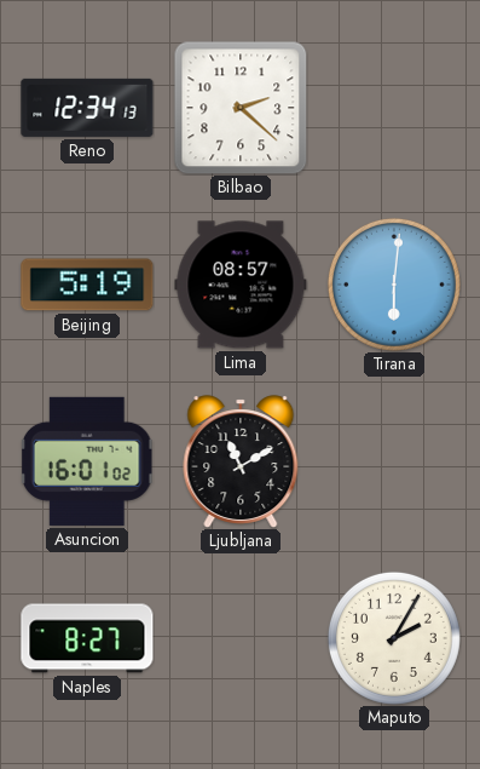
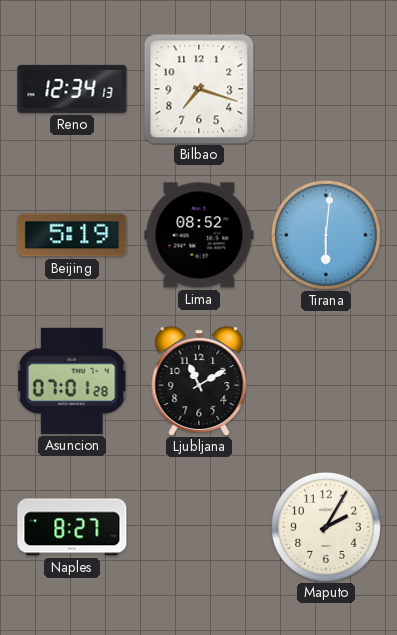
Bilbao: 2:22 -> 7:18 (199, 89)
Lima: 08:57 -> 08:52 (199, 235)
Asuncion: 16:01 -> 07:01 (72, 381)
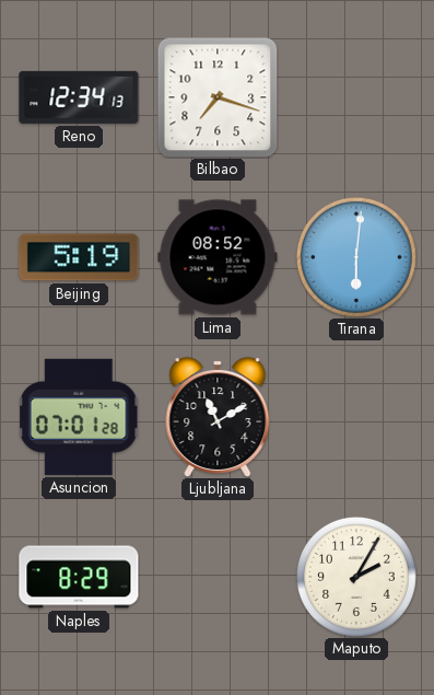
Naples: 8:27 -> 8:29 (79, 577)
